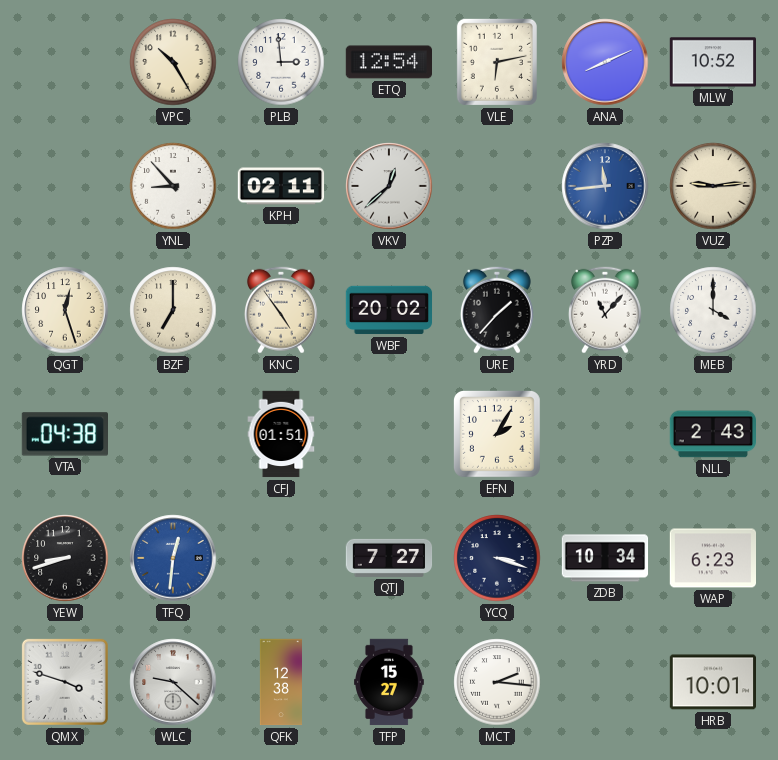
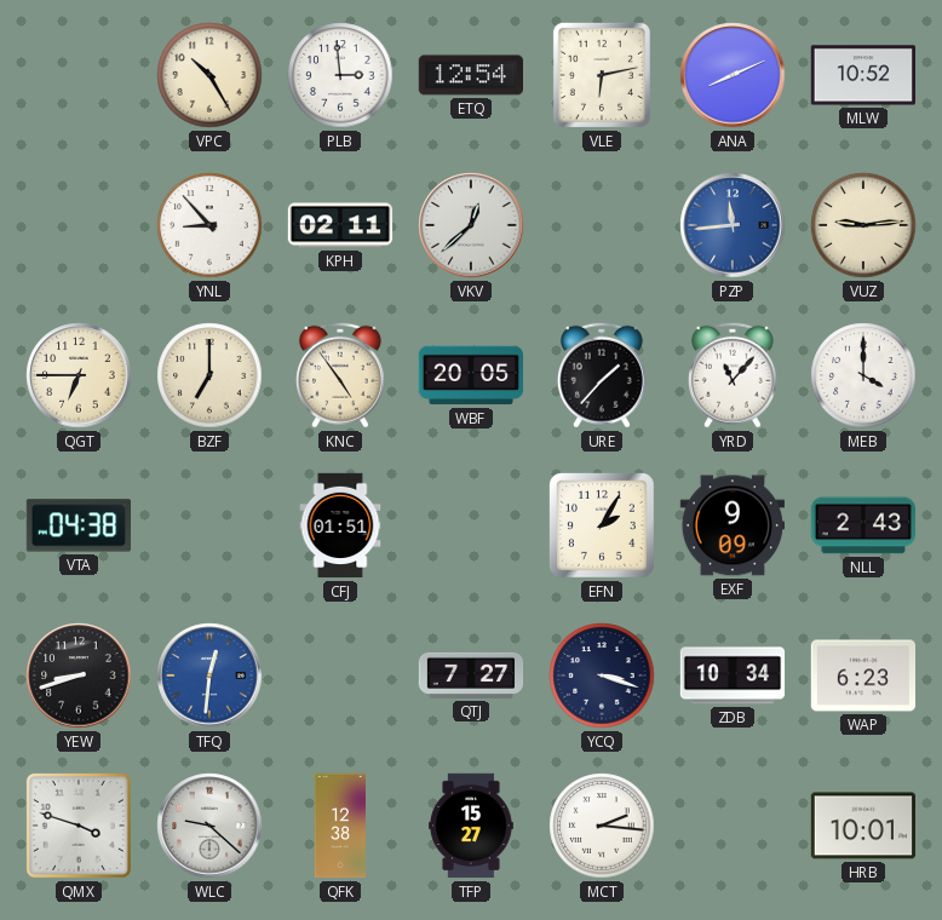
QGT: 12:27 -> 6:45 (79, 375)
WBF: 20:02 -> 20:05 (471, 375)
EXF: none -> 9:09 (731, 525)
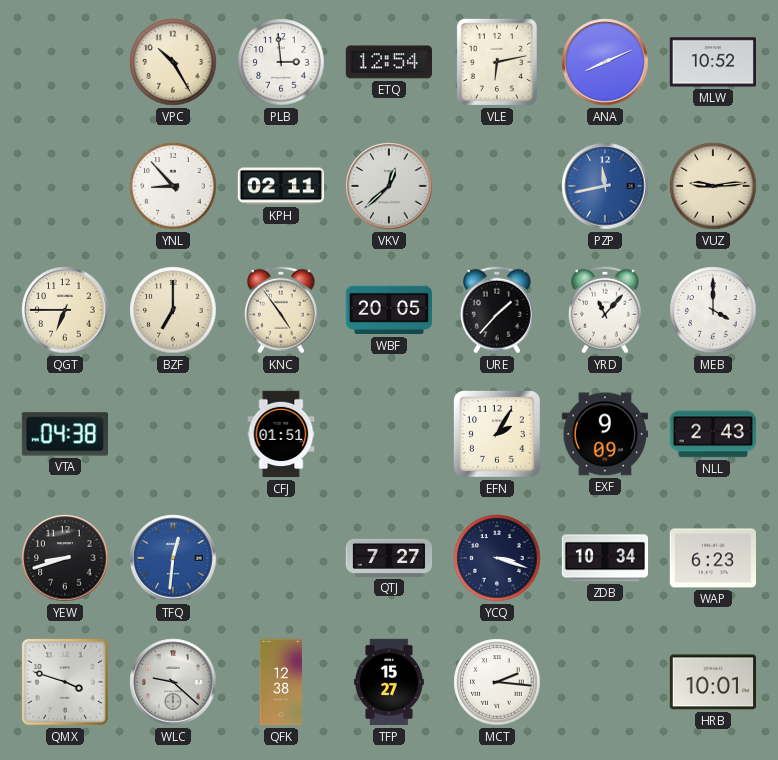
PZP: 11:44 -> 11:43 (605, 186)
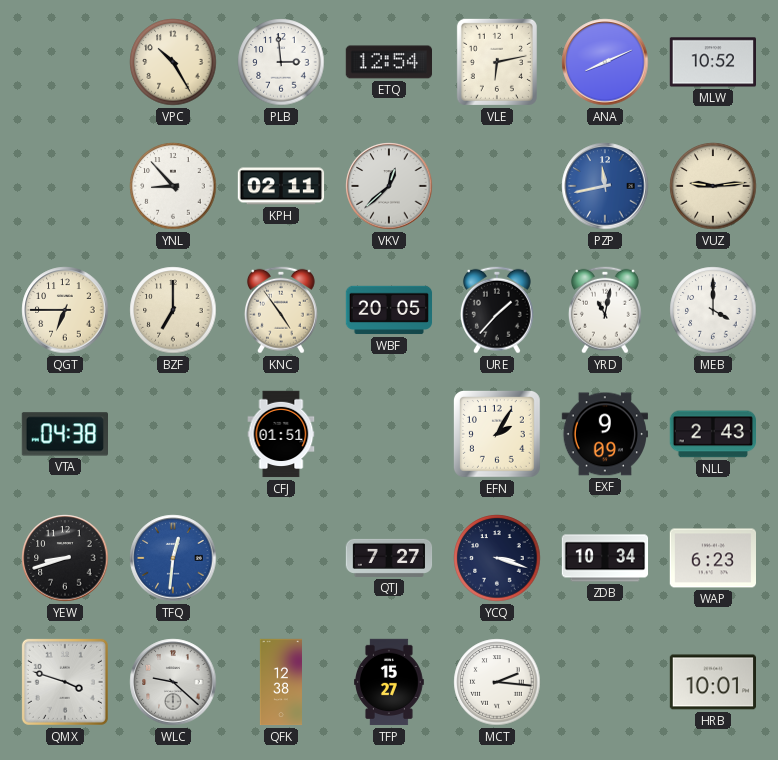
YRD: 11:07 -> 11:02 (605, 310)
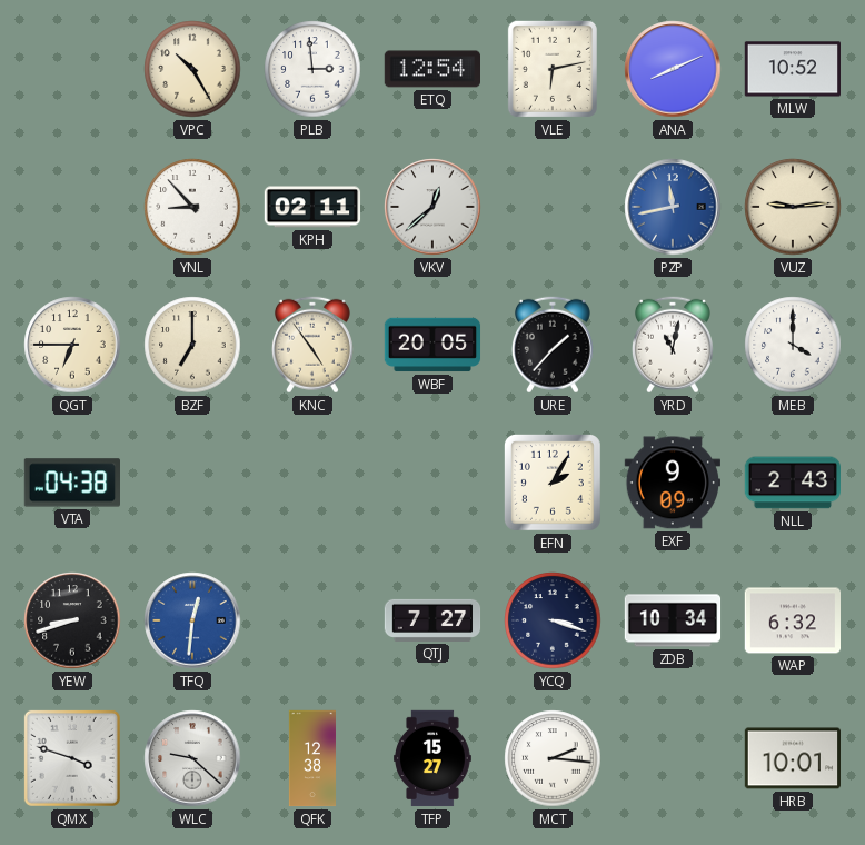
CFJ: 01:51 -> none (281, 434)
WAP: 6:23 -> 6:32 (792, 620)
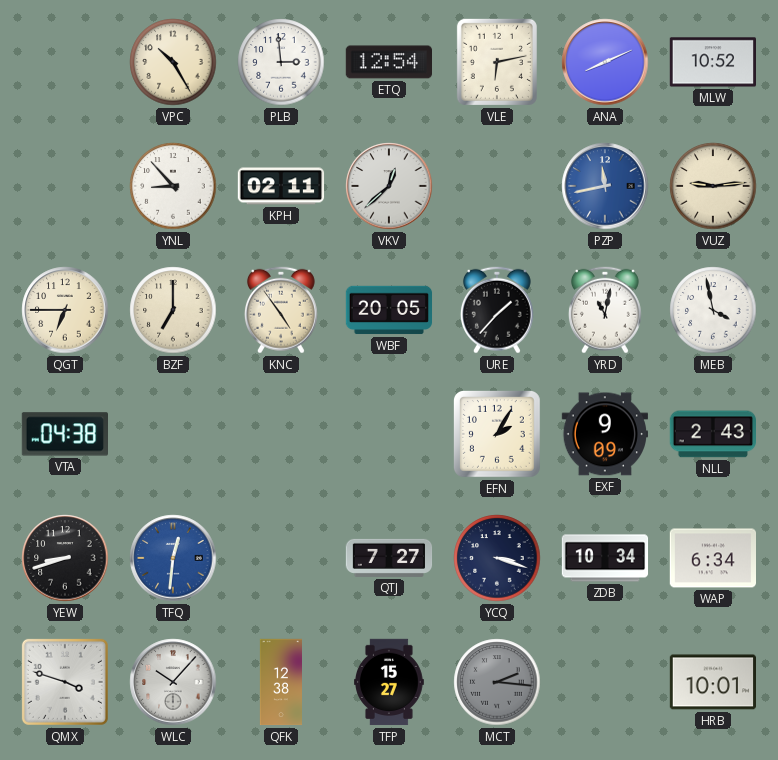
MEB: 4:00 -> 3:58 (713, 310)
WAP: 6:32 -> 6:34 (712, 558)
WLC: 9:22 -> 10:07 (173, 682)
MCT dial: white -> grey (497, 682)
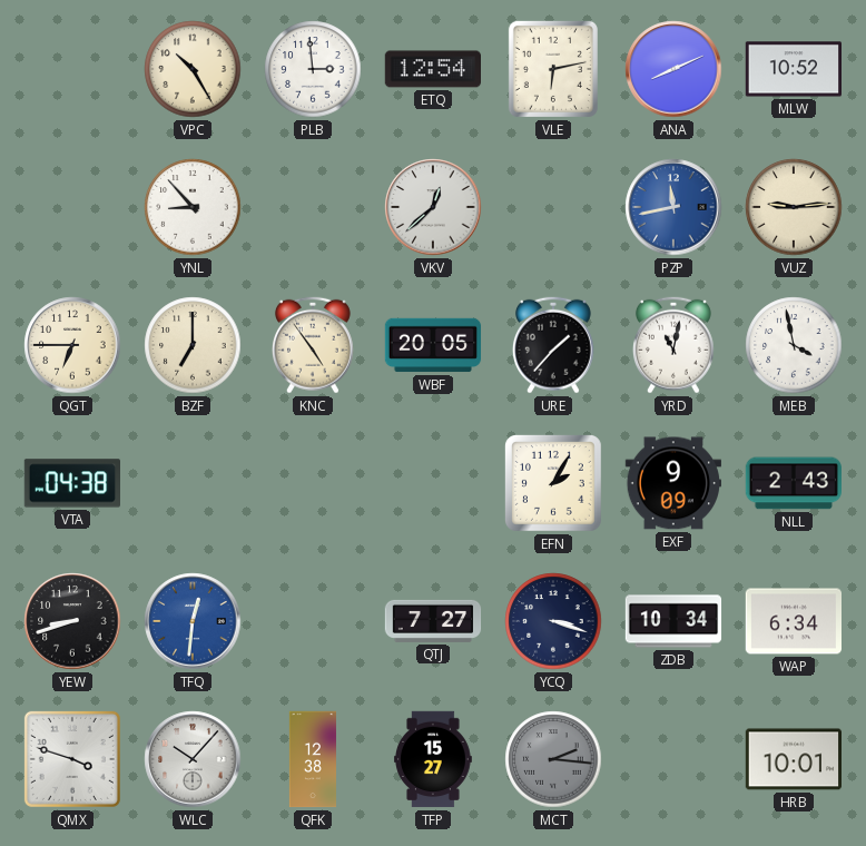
KPH: 02:11 -> none (281, 186)
